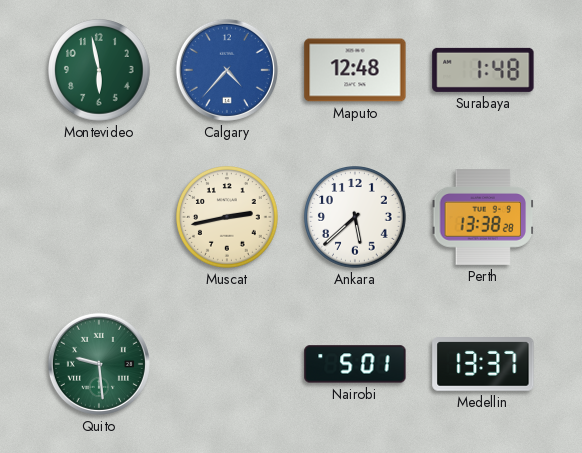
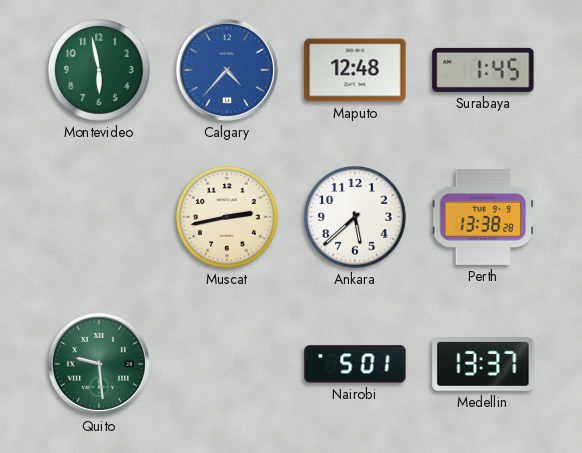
Surabaya: 1:48 -> 1:45 (483, 70)
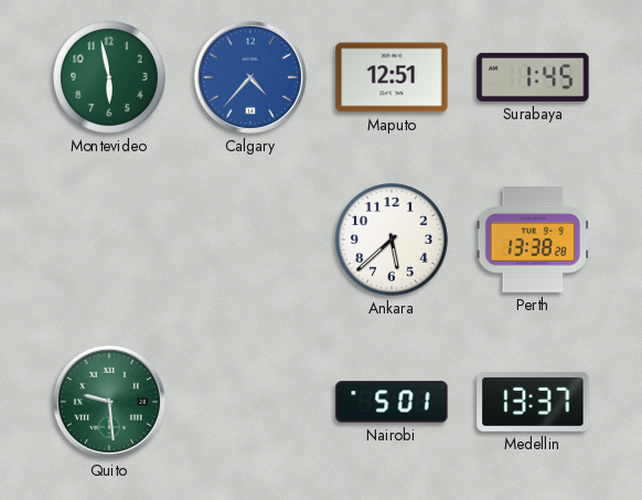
Maputo: 12:48 -> 12:51 (392, 77)
Muscat: 2:43 -> none (228, 218)
